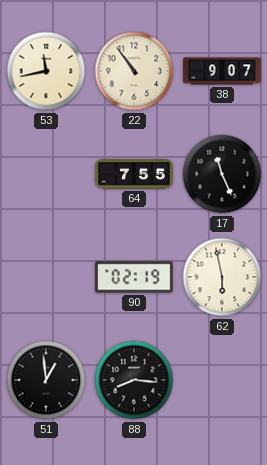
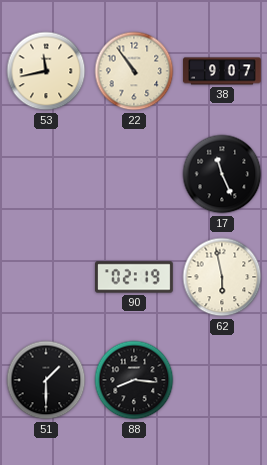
64: 7:55 -> none (135, 174)
51: 12:59 -> 1:30 (46, 380)
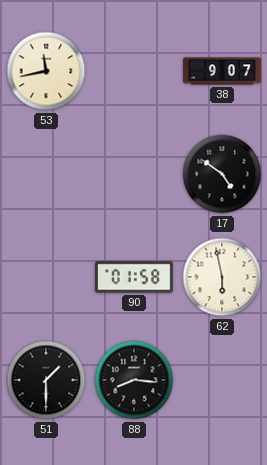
22: 10:54 -> none (134, 71)
17: 11:26 -> 4:51 (222, 174)
90: 02:19 -> 01:58 (135, 277)
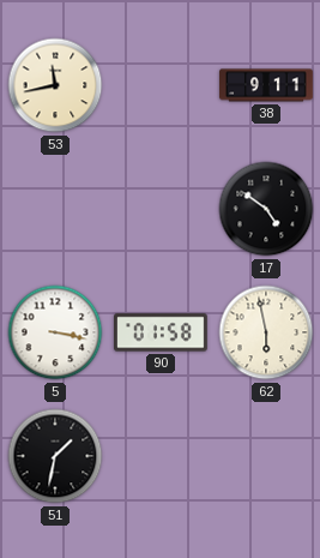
38: 9:07 -> 9:11 (266, 85)
5: none -> 3:17 (55, 332)
51: 1:30 -> 1:32 (55, 456)
88: 8:16 -> none (134, 380)
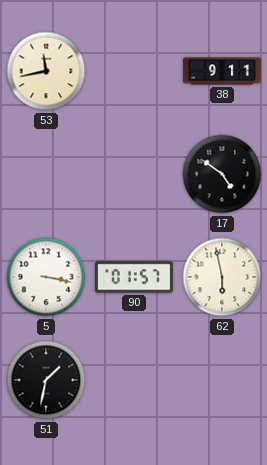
90: 01:58 -> 01:57 (135, 277)
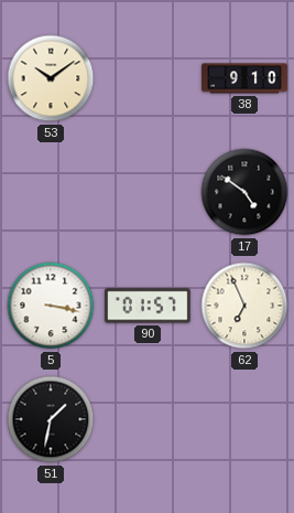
53: 11:43 -> 10:09 (51, 78)
38: 9:11 -> 9:10 (244, 78)
62: 5:58 -> 6:56 (244, 306)
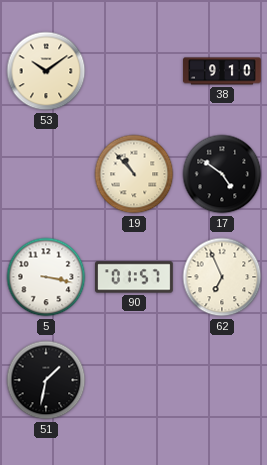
19: none -> 10:53 (134, 174)
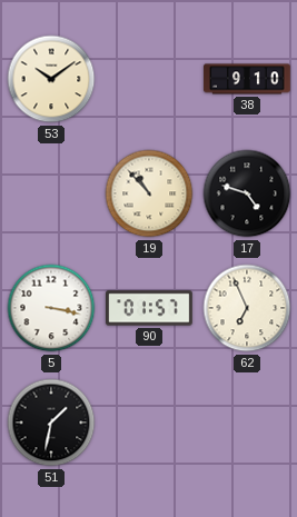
17: 4:51 -> 4:48 (247, 193)
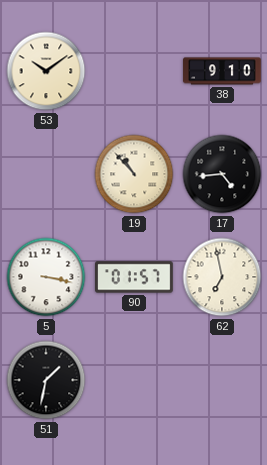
17: 4:48 -> 4:44 (222, 174)
62: 6:56 -> 6:58 (222, 277)
